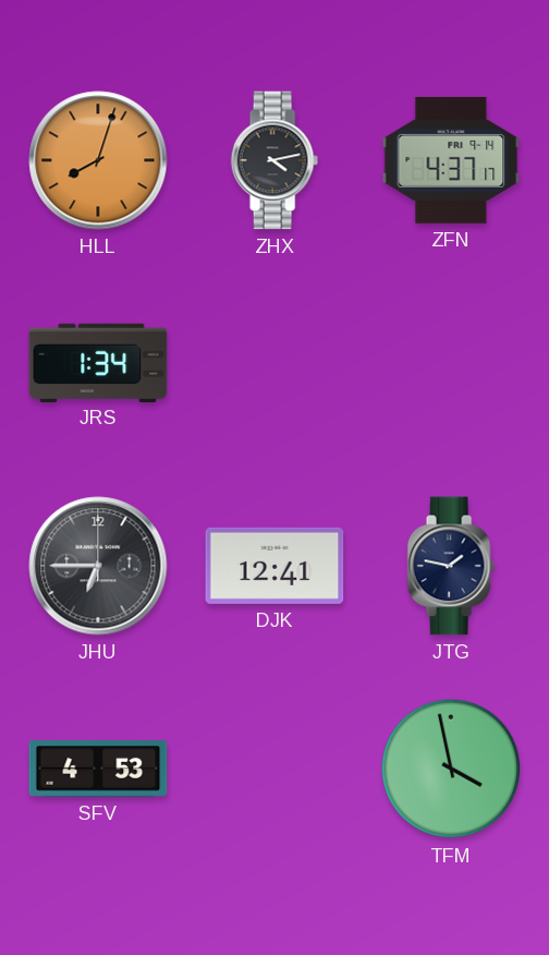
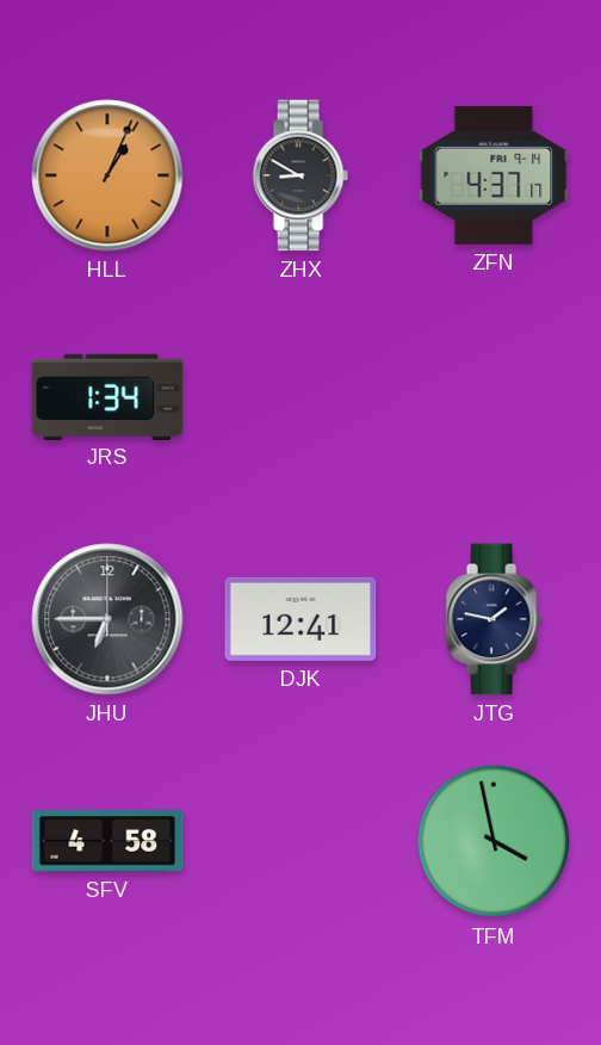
HLL: 8:03 -> 1:04 (107, 175)
ZHX: 4:13 -> 8:50 (300, 175)
SFV: 4:53 -> 4:58 (107, 841)
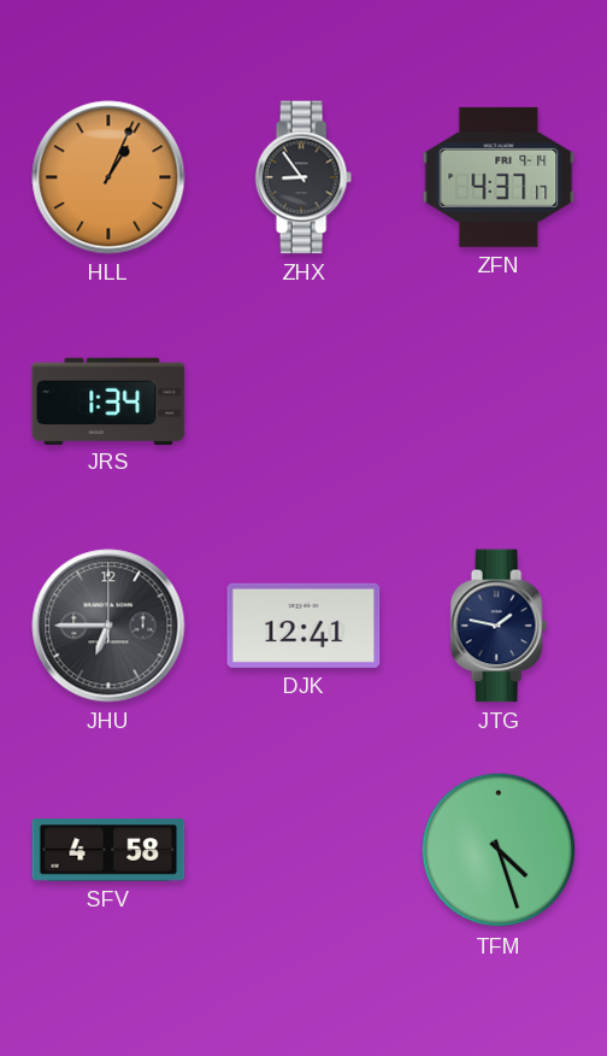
ZHX: 8:50 -> 8:54 (303, 177)
TFM: 3:58 -> 4:27 (499, 850)
